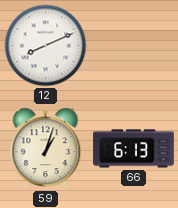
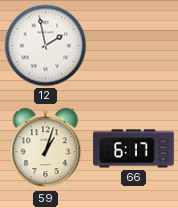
12: 8:11 -> 1:58 (46, 46)
66: 6:13 -> 6:17 (134, 149)
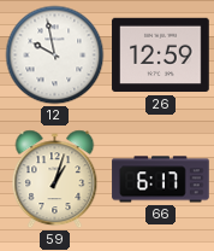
12: 1:58 -> 9:58 (55, 56)
26: none -> 12:59 (161, 56)
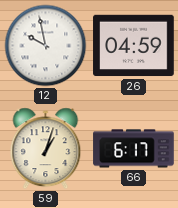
26: 12:59 -> 04:59 (134, 46)
